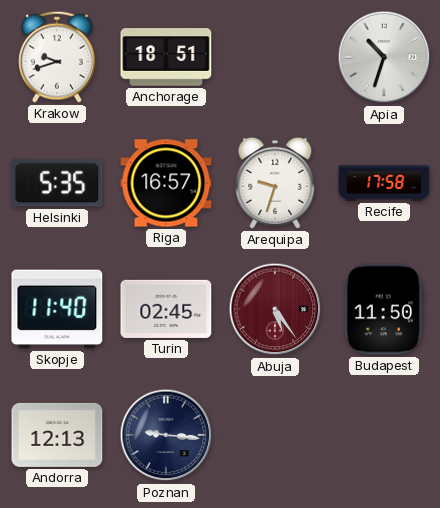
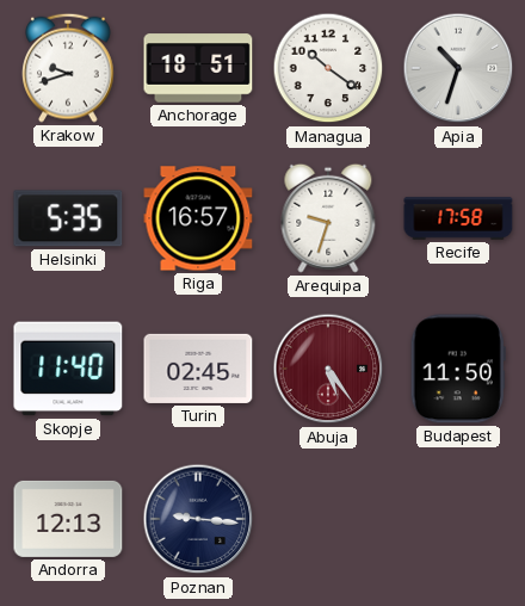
Managua: none -> 10:21 (328, 68)
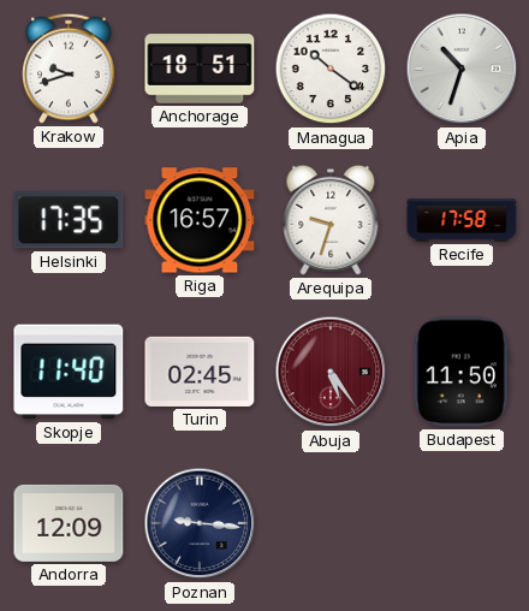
Helsinki: 5:35 -> 17:35 (69, 220)
Andorra: 12:13 -> 12:09 (69, 523)
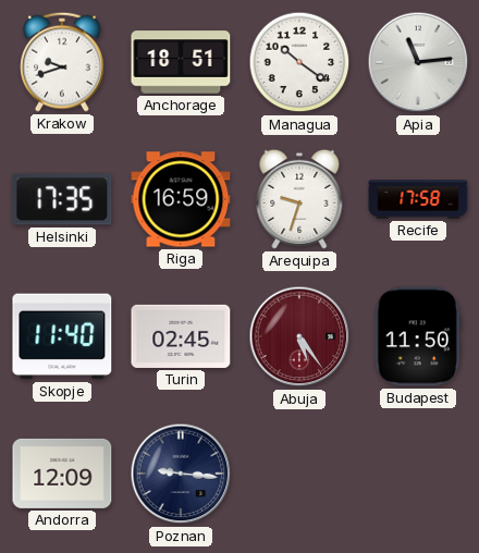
Apia: 10:33 -> 11:14 (418, 62)
Riga: 16:57 -> 16:59 (181, 199)
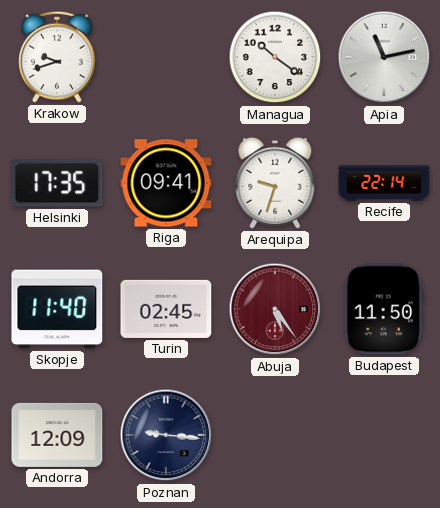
Anchorage: 18:51 -> none (181, 62)
Apia: 11:14 -> 11:13 (384, 57)
Riga: 16:59 -> 09:41 (166, 183)
Recife: 17:58 -> 22:14 (384, 183)
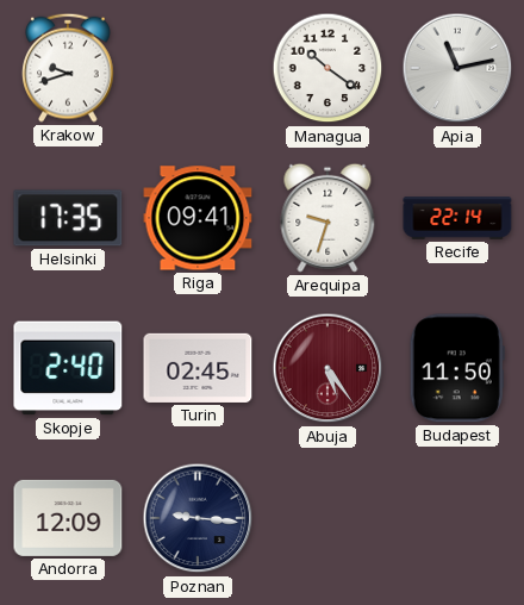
Skopje: 11:40 -> 2:40 (68, 368)
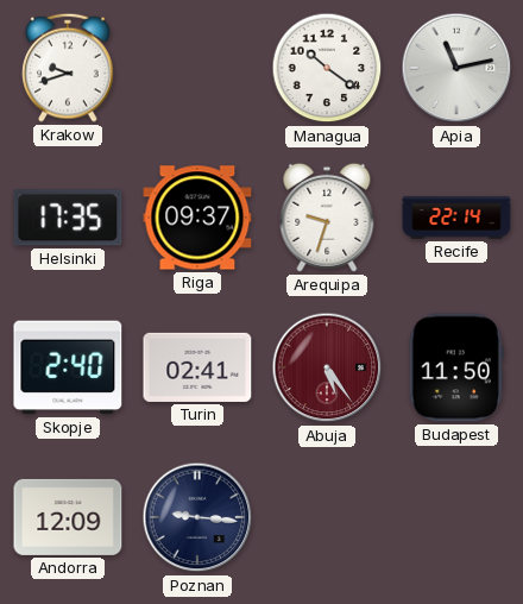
Riga: 09:41 -> 09:37 (197, 218)
Turin: 02:45 -> 02:41 (197, 367)
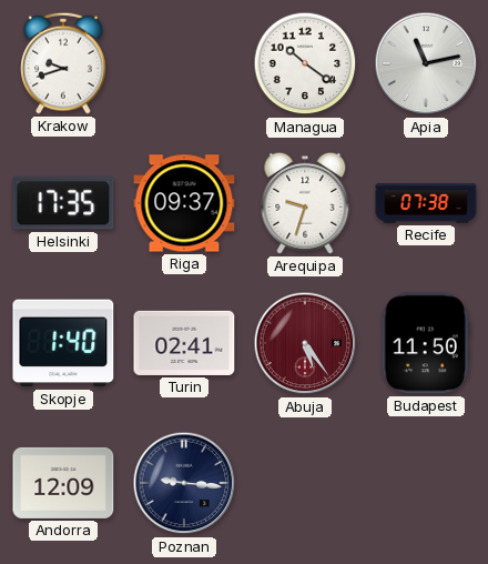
Recife: 22:14 -> 07:38 (426, 203)
Skopje: 2:40 -> 1:40 (63, 343)
